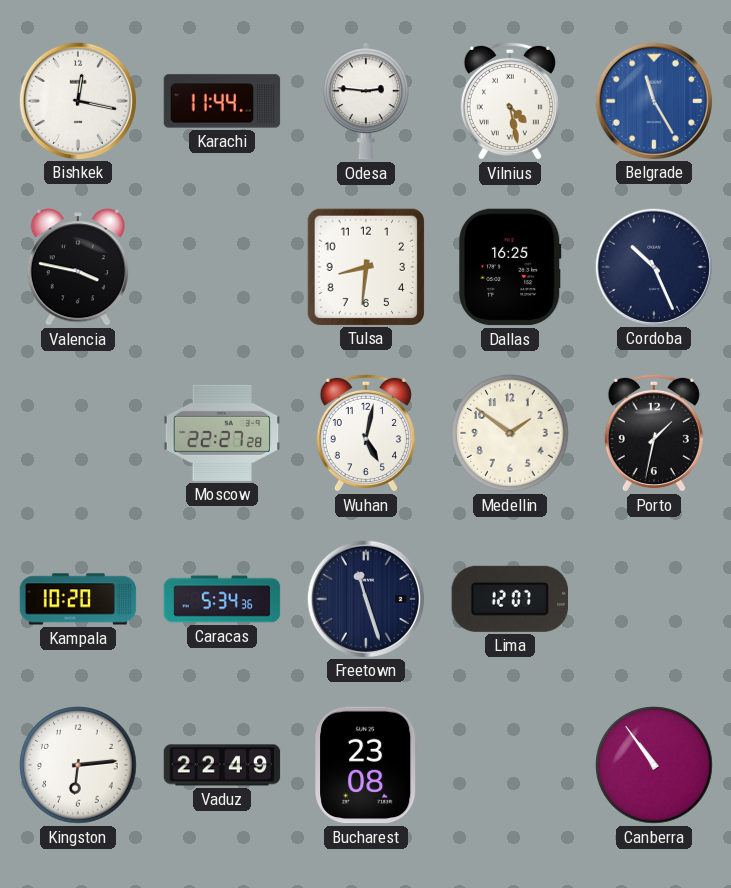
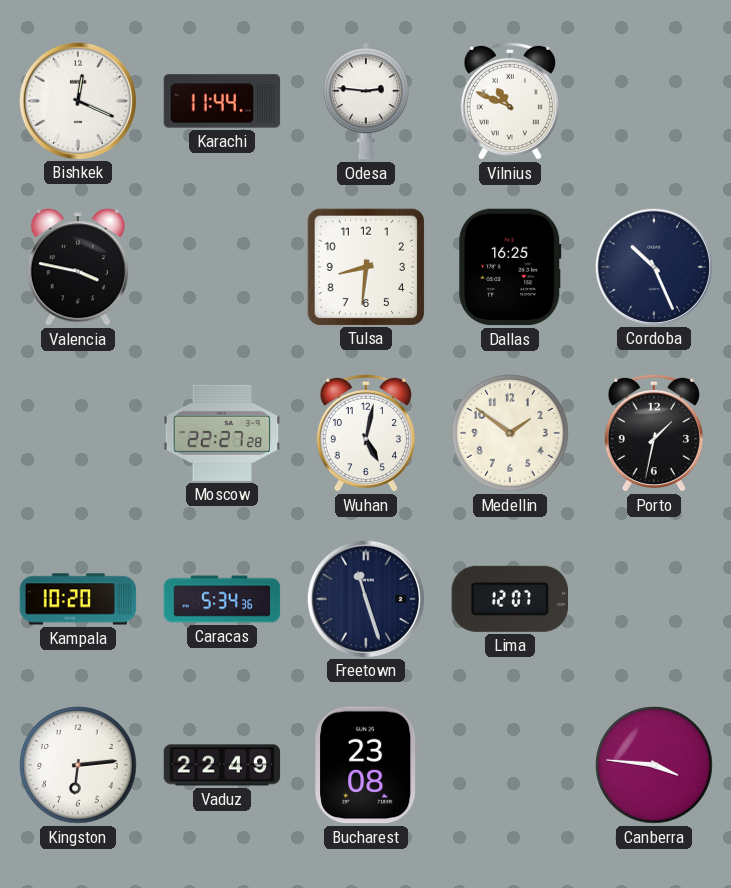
Bishkek: 12:17 -> 12:19 (77, 100)
Vilnius: 4:28 -> 10:49 (510, 101)
Belgrade: 11:25 -> none (653, 100)
Canberra: 10:54 -> 3:46 (654, 765)
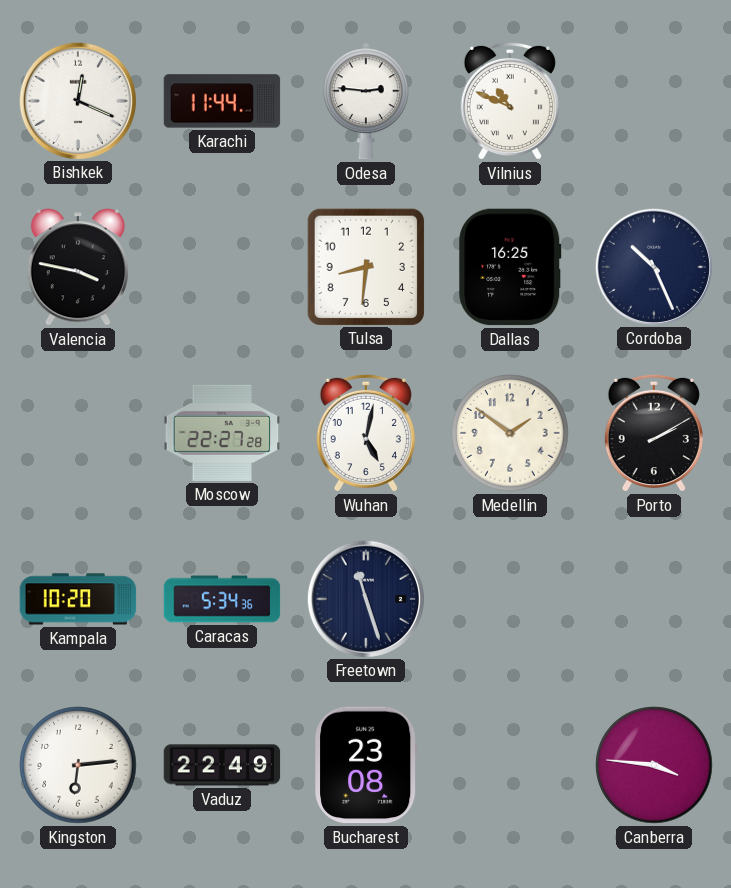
Porto: 1:32 -> 2:10 (654, 433)
Lima: 12:07 -> none (509, 599)
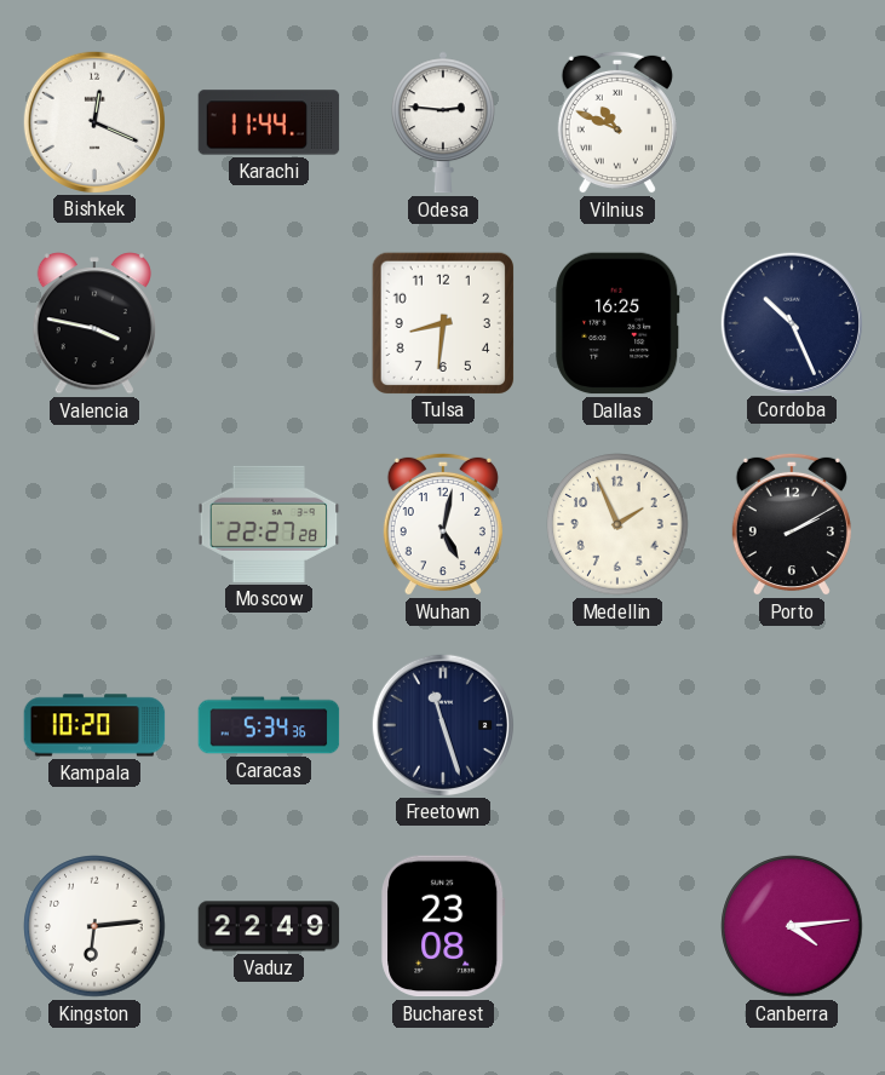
Medellin: 1:51 -> 1:56 (617, 524)
Canberra: 3:46 -> 4:14 (792, 926)
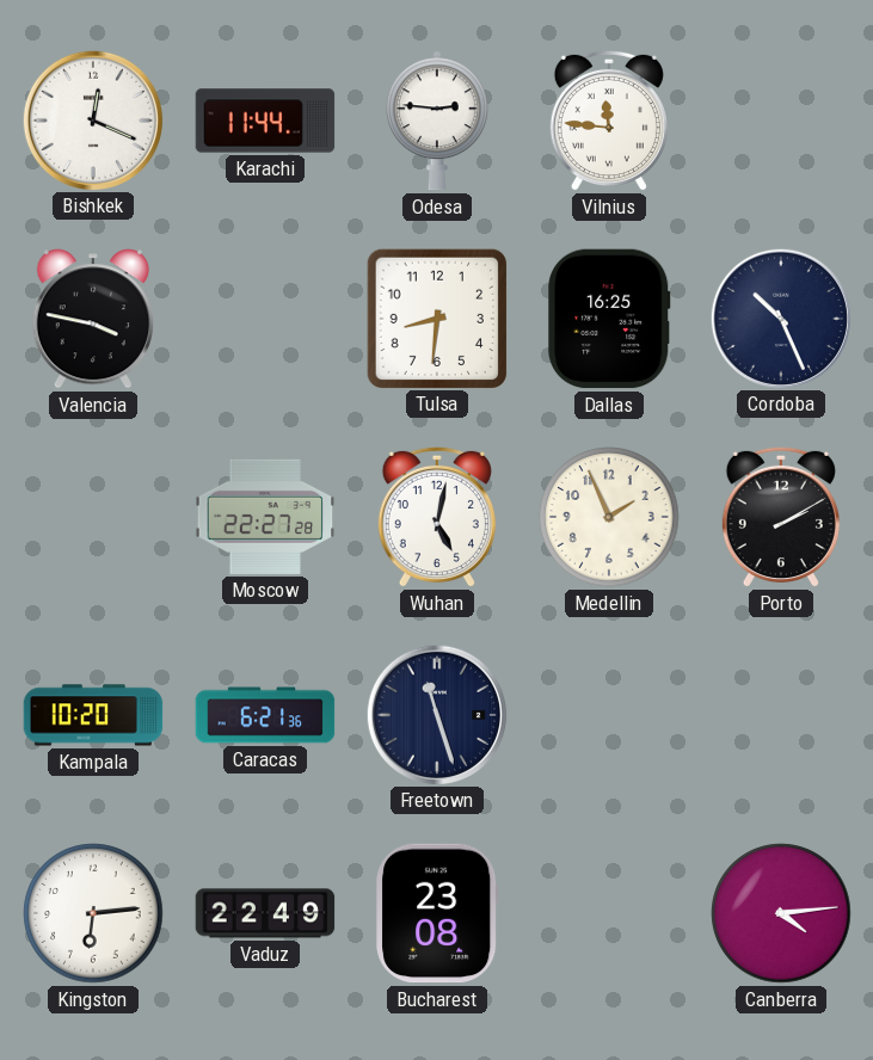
Vilnius: 10:49 -> 11:46 (609, 121)
Caracas: 5:34 -> 6:21 (265, 715)
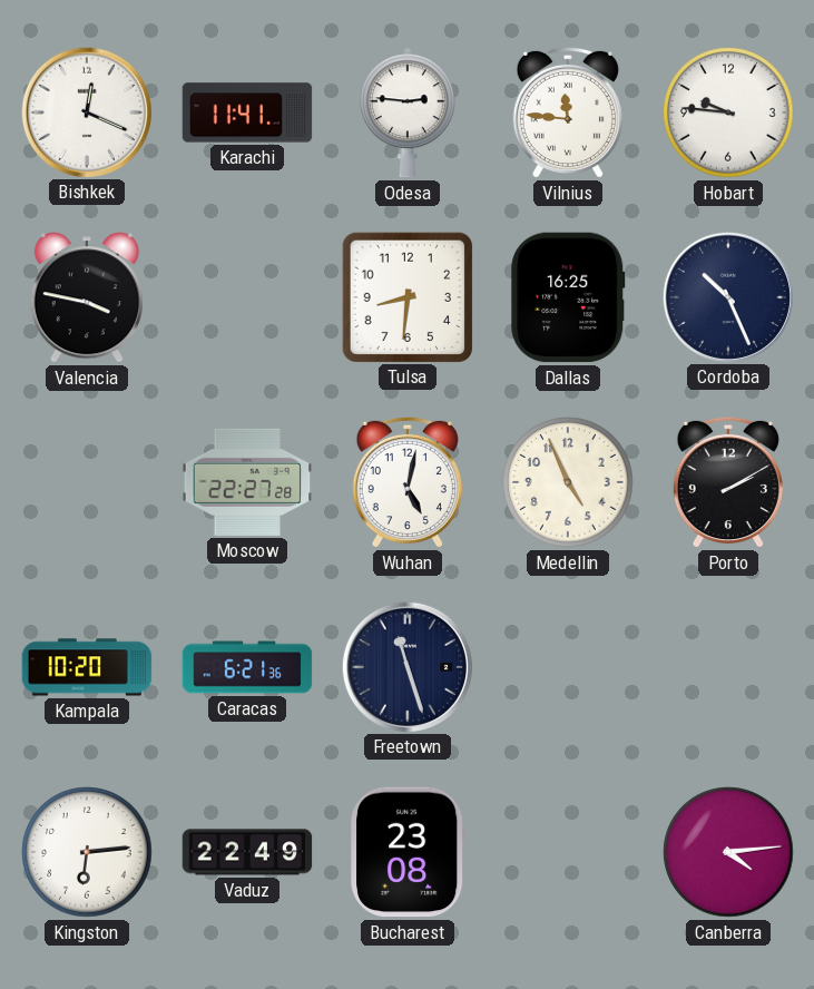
Karachi: 11:44 -> 11:41 (247, 112)
Hobart: none -> 9:46 (728, 112)
Medellin: 1:56 -> 4:56 (568, 482)
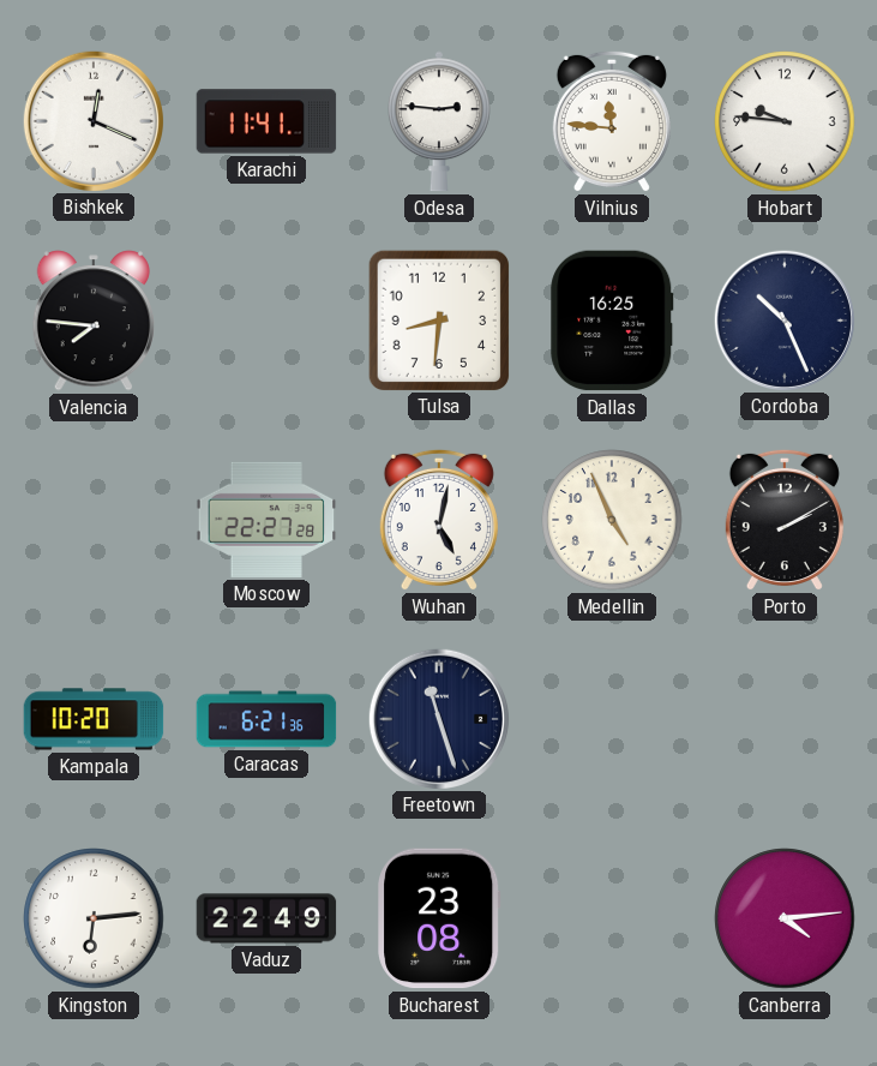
Valencia: 3:47 -> 7:46 (94, 321)
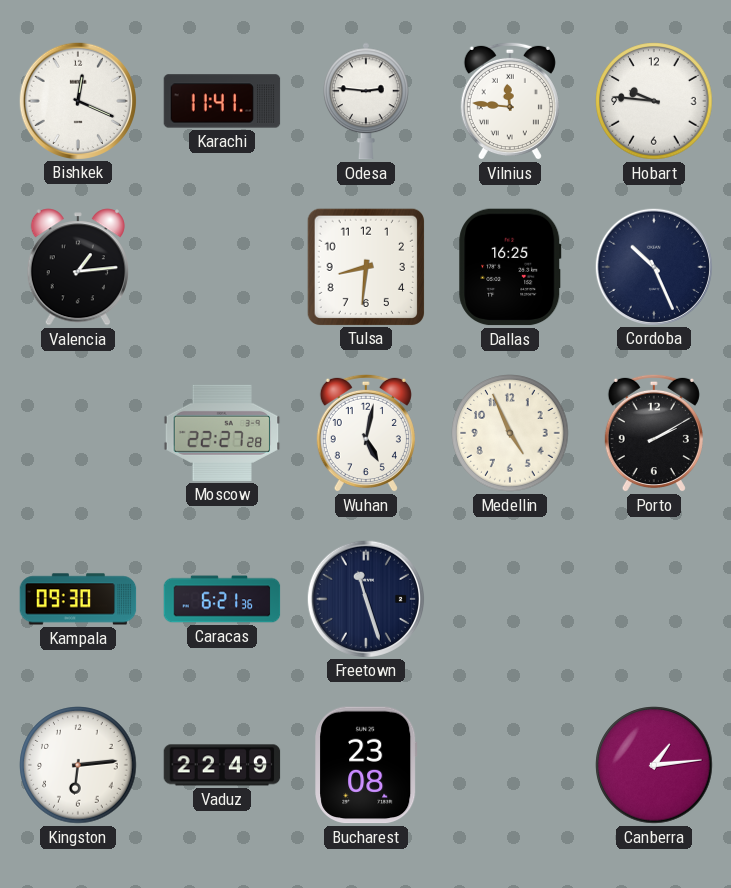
Valencia: 7:46 -> 1:14 (78, 267)
Kampala: 10:20 -> 09:30 (78, 599)
Canberra: 4:14 -> 1:14 (654, 765)
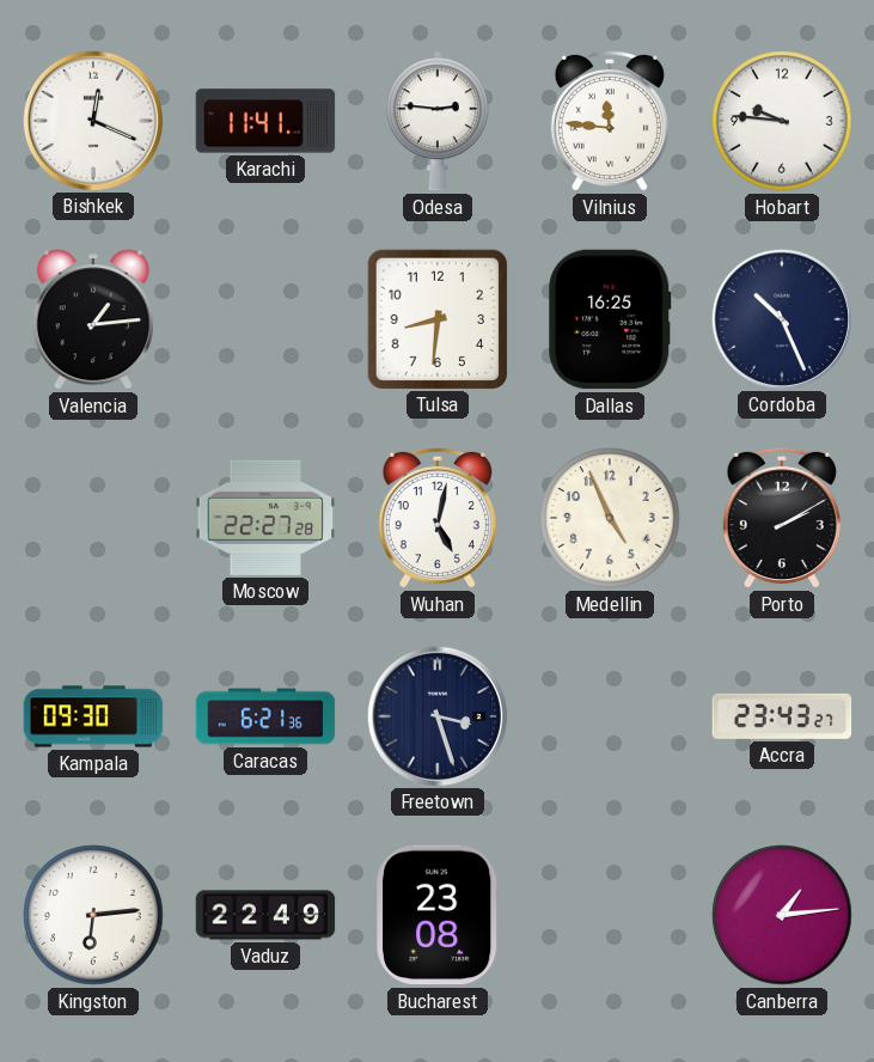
Freetown: 11:27 -> 3:27 (436, 715)
Accra: none -> 23:43 (782, 716)
